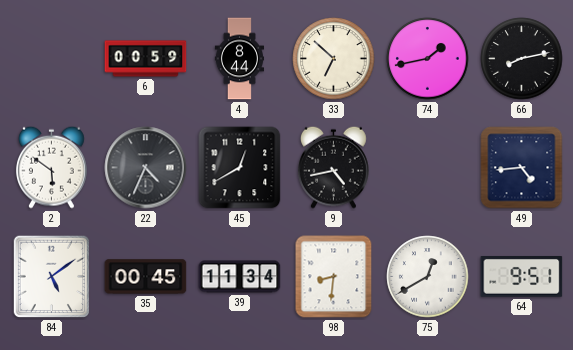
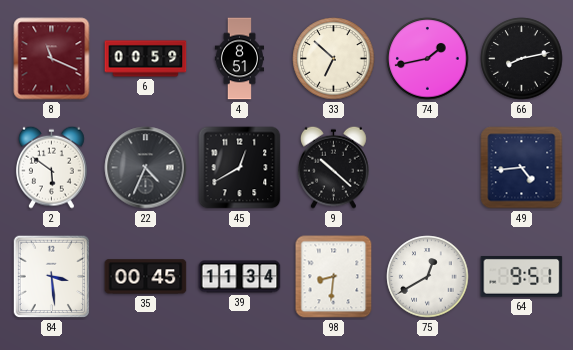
8: none -> 11:19 (52, 59)
4: 8:44 -> 8:51 (239, 59)
9: 4:43 -> 10:22 (334, 167)
84: 5:09 -> 3:29 (51, 277)
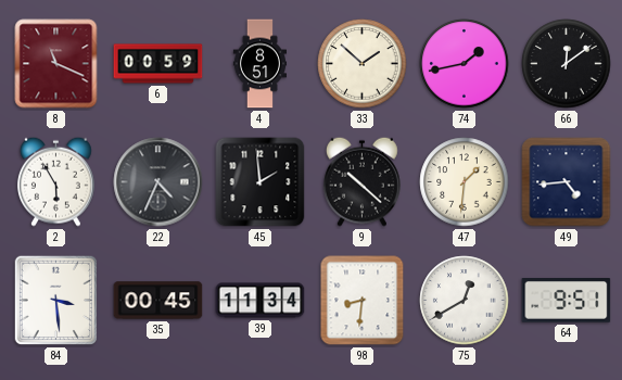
33: 6:52 -> 1:52 (363, 64)
66: 8:13 -> 12:09 (567, 64)
2: 5:51 -> 5:55 (56, 181)
45: 12:40 -> 1:59 (261, 182)
47: none -> 1:31 (465, 182)
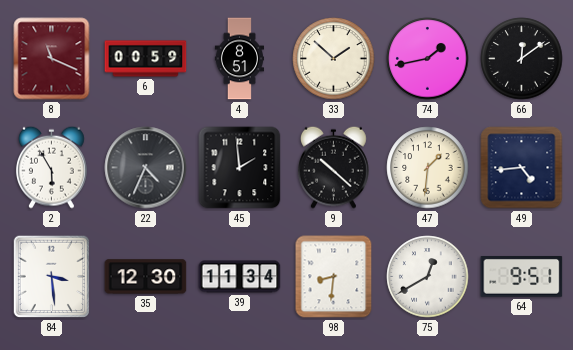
35: 00:45 -> 12:30 (146, 277)
